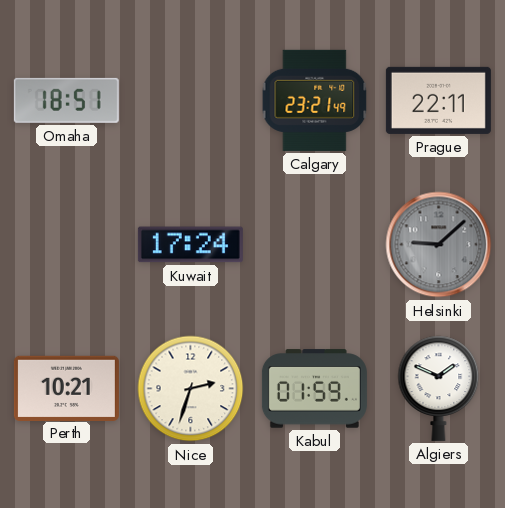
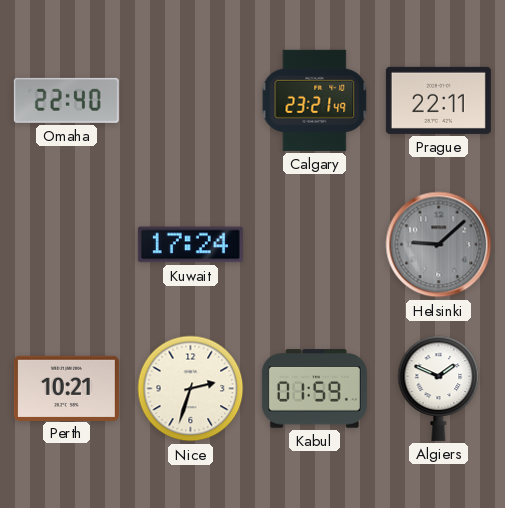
Omaha: 18:51 -> 22:40 (66, 100)
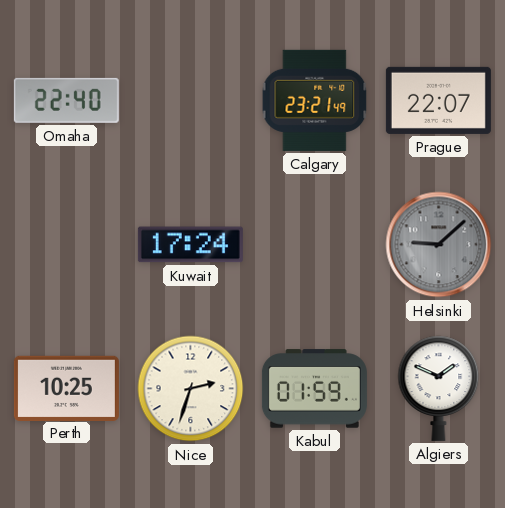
Prague: 22:11 -> 22:07 (438, 100)
Perth: 10:21 -> 10:25 (66, 388)
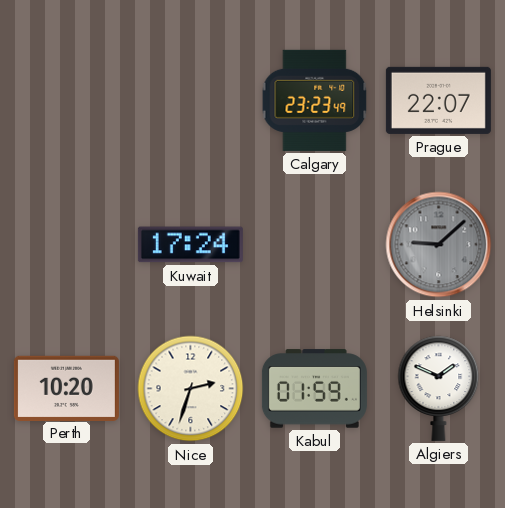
Omaha: 22:40 -> none (66, 100)
Calgary: 23:21 -> 23:23 (315, 100)
Perth: 10:25 -> 10:20 (66, 388)
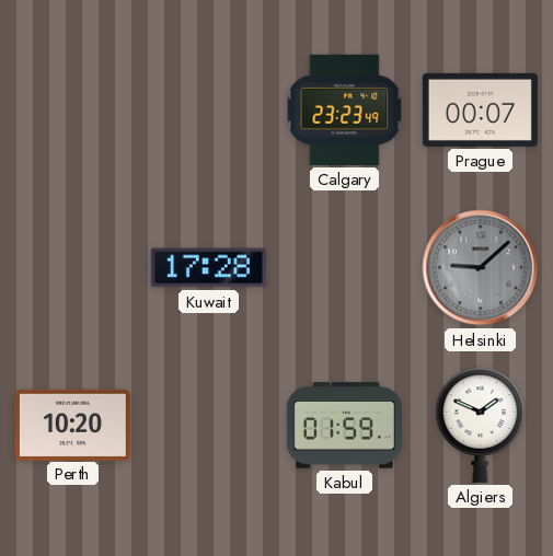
Prague: 22:07 -> 00:07 (480, 109)
Kuwait: 17:24 -> 17:28 (208, 268)
Nice: 2:33 -> none (191, 389)
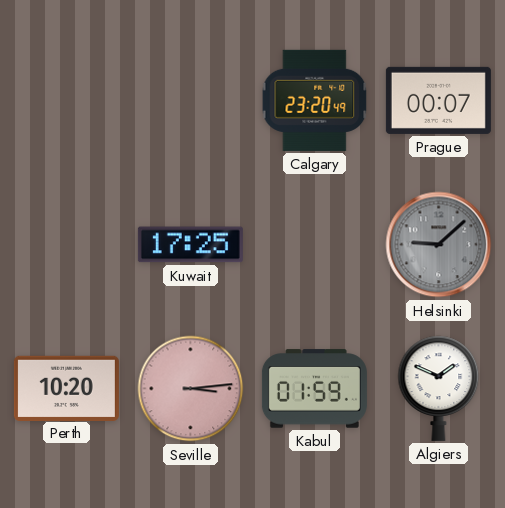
Calgary: 23:23 -> 23:20 (315, 100)
Kuwait: 17:28 -> 17:25 (190, 245)
Seville: none -> 3:14 (191, 389)
